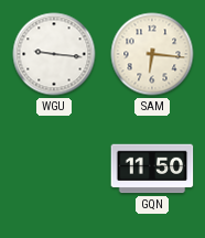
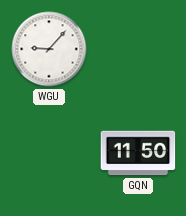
WGU: 9:16 -> 9:07 (49, 49)
SAM: 6:16 -> none (152, 54)
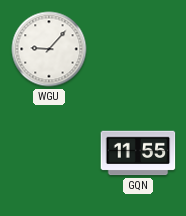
GQN: 11:50 -> 11:55 (138, 153)
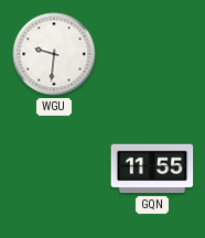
WGU: 9:07 -> 9:31 (54, 54)
